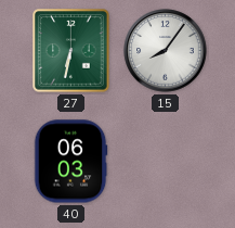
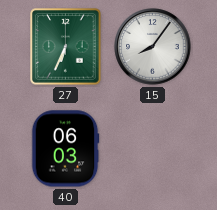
27: 6:32 -> 6:34 (66, 47)
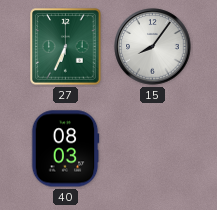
40: 06:03 -> 08:03 (65, 149)
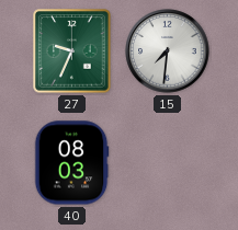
27: 6:34 -> 9:34 (72, 51)
15: 8:06 -> 7:31 (168, 51)
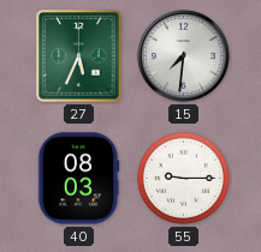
27: 9:34 -> 5:34 (79, 56)
55: none -> 9:15 (183, 178)
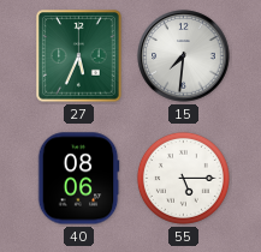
40: 08:03 -> 08:06 (78, 179)
55: 9:15 -> 5:15 (183, 178)
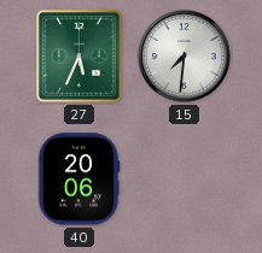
40: 08:06 -> 20:06 (78, 180)
55: 5:15 -> none (183, 178)
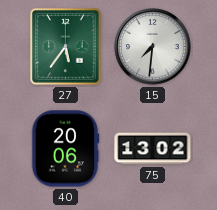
27: 5:34 -> 5:36 (66, 47)
75: none -> 13:02 (153, 149)
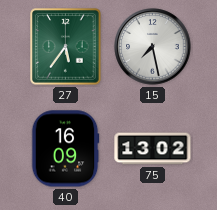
15: 7:31 -> 7:28 (153, 47)
40: 20:06 -> 16:09 (65, 149)
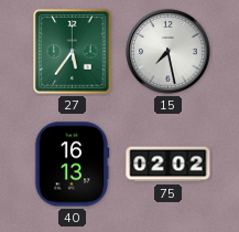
40: 16:09 -> 16:13 (72, 165)
75: 13:02 -> 02:02 (169, 165)
